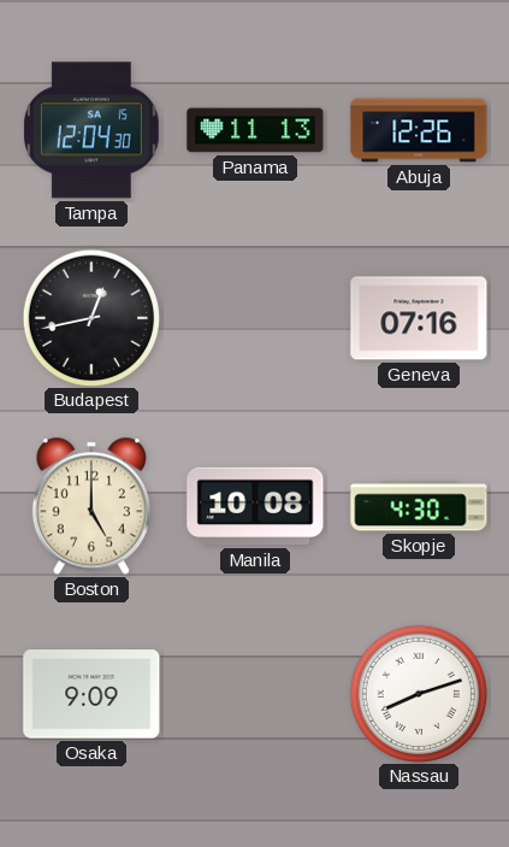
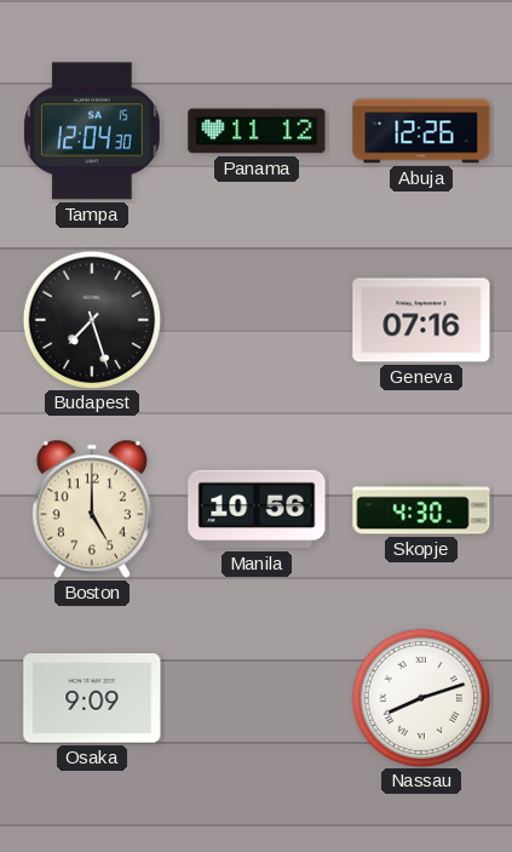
Panama: 11:13 -> 11:12 (257, 131)
Budapest: 12:43 -> 7:27 (91, 319)
Manila: 10:08 -> 10:56 (257, 509)
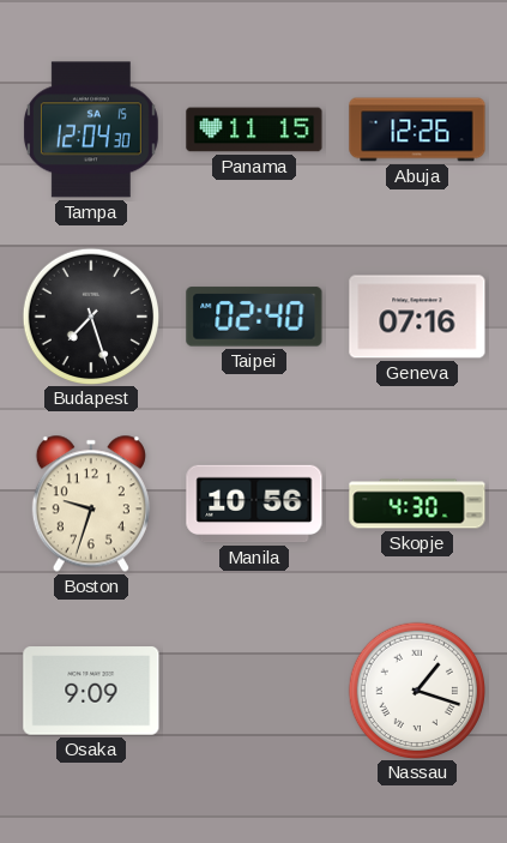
Panama: 11:12 -> 11:15 (254, 130)
Taipei: none -> 02:40 (254, 317)
Boston: 5:00 -> 9:33 (91, 504)
Nassau: 8:12 -> 1:18 (416, 690)
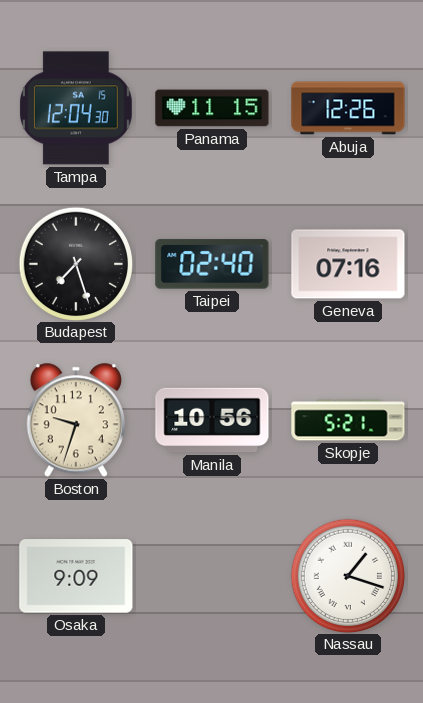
Skopje: 4:30 -> 5:21 (348, 420)
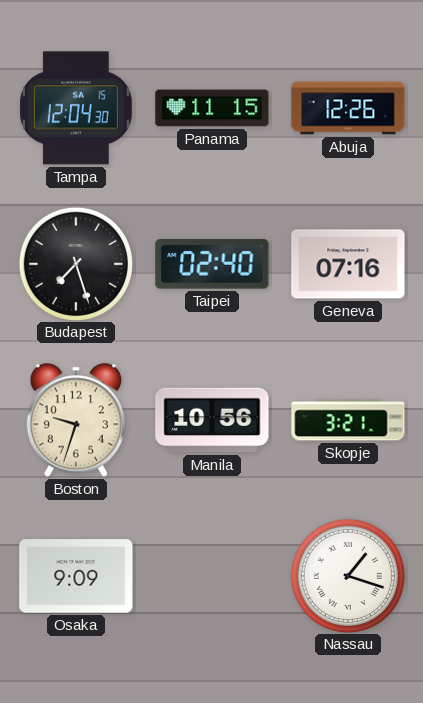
Skopje: 5:21 -> 3:21 (348, 420)
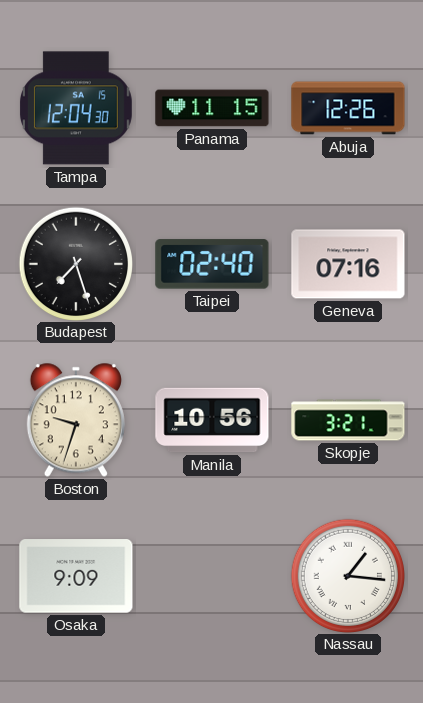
Nassau: 1:18 -> 1:16 (347, 575)
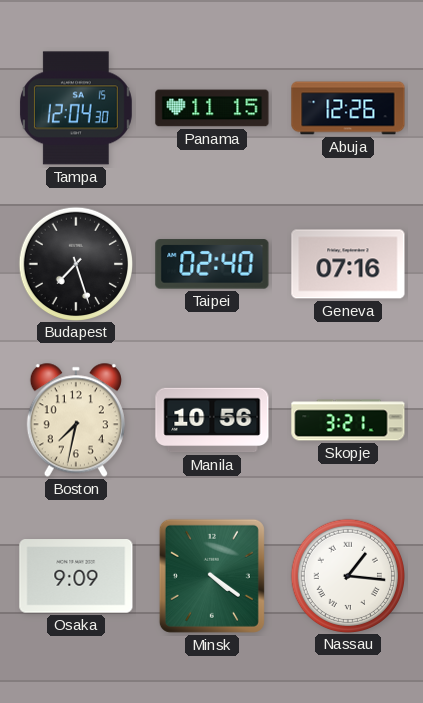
Boston: 9:33 -> 7:32 (76, 420)
Minsk: none -> 4:21 (212, 576)
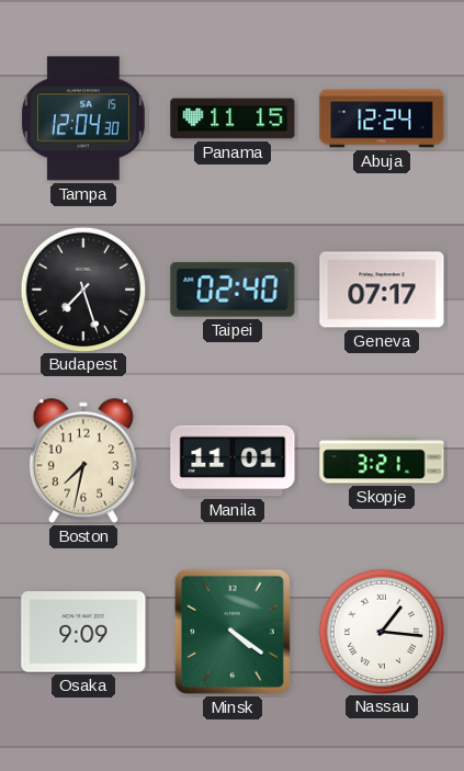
Abuja: 12:26 -> 12:24 (382, 118)
Geneva: 07:16 -> 07:17 (382, 290)
Manila: 10:56 -> 11:01 (233, 461)
